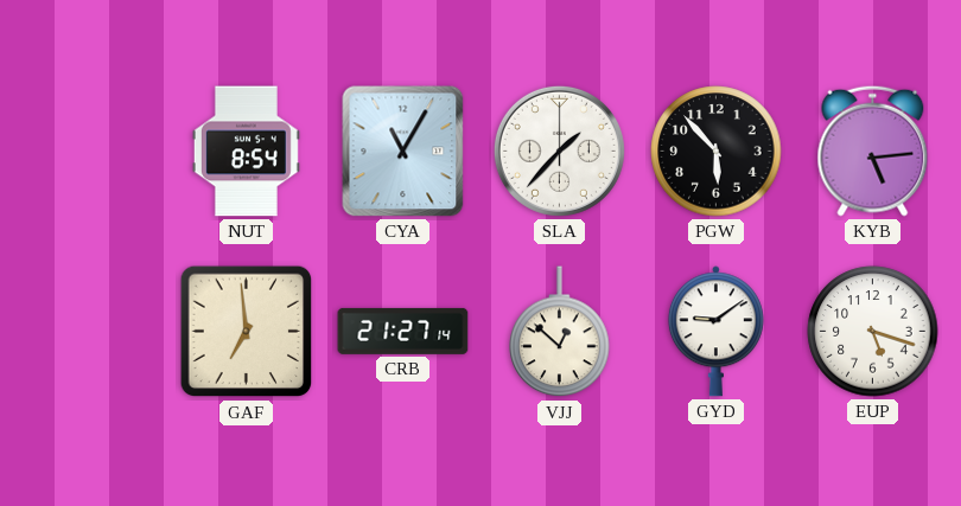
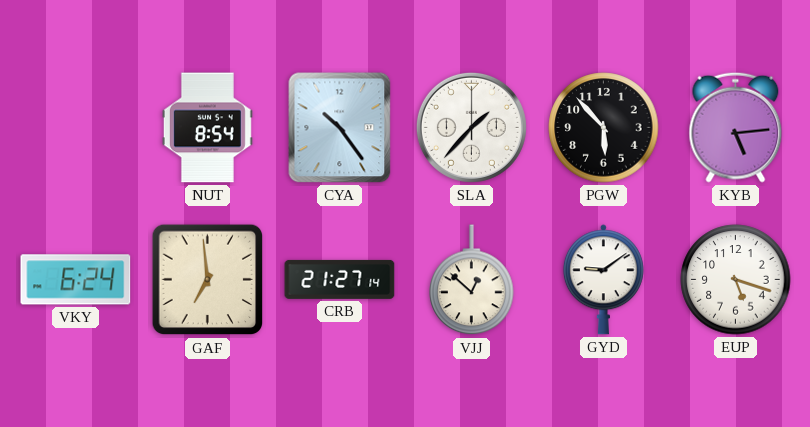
CYA: 11:05 -> 10:24 (340, 128)
VKY: none -> 6:24 (76, 280)
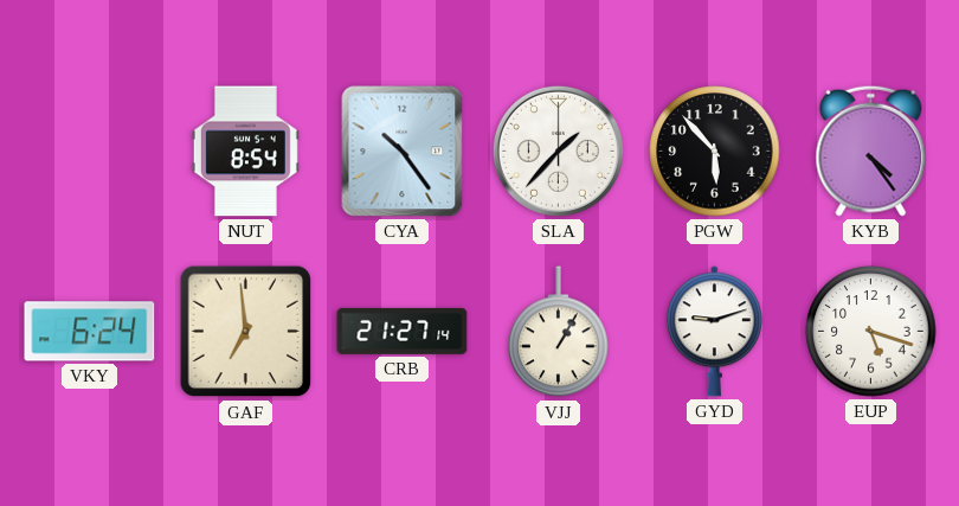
KYB: 5:14 -> 4:24 (871, 150)
VJJ: 12:52 -> 1:05 (559, 332)
GYD: 9:09 -> 9:12 (714, 332)
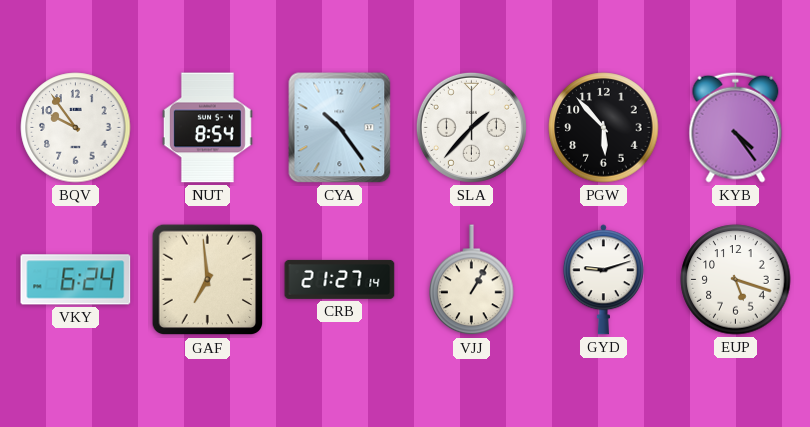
BQV: none -> 9:54 (76, 128)
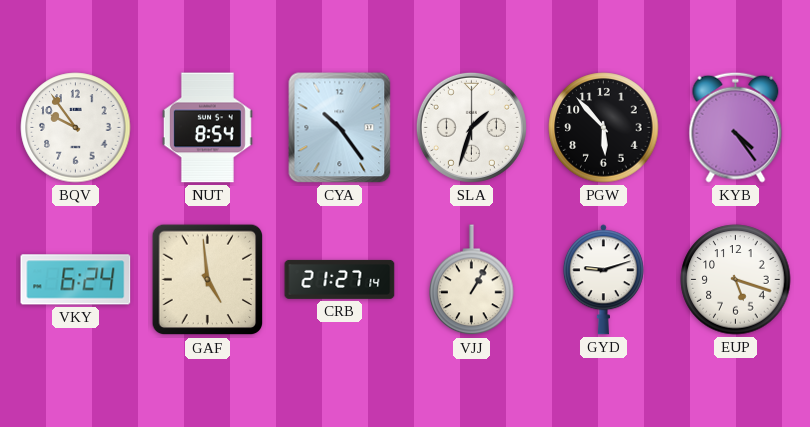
SLA: 1:37 -> 1:33 (471, 127)
GAF: 6:59 -> 4:59 (208, 280)
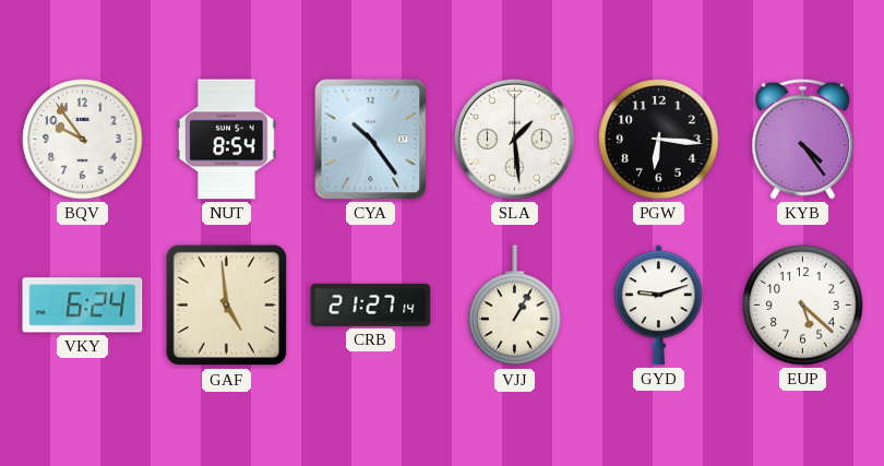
SLA: 1:33 -> 1:29 (514, 139)
PGW: 5:53 -> 6:16 (659, 140)
EUP: 5:18 -> 5:22 (803, 306)
